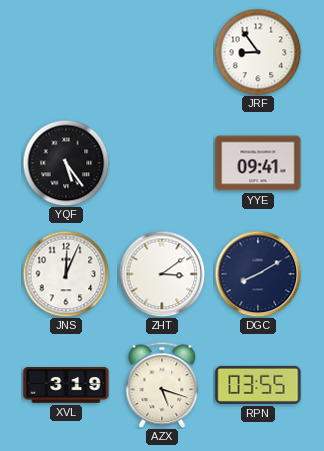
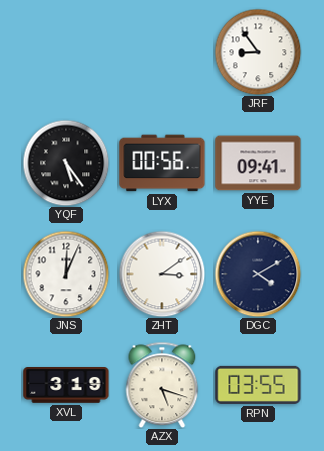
LYX: none -> 00:56 (162, 163)
DGC: 8:10 -> 4:10 (258, 274)
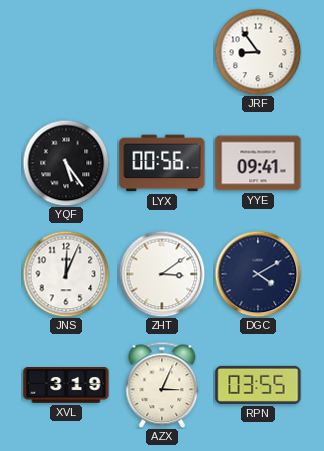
AZX: 5:18 -> 3:04 (162, 385)
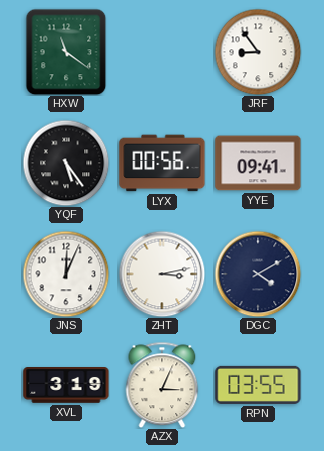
HXW: none -> 11:21 (66, 52)
ZHT: 3:09 -> 3:13 (162, 274)
